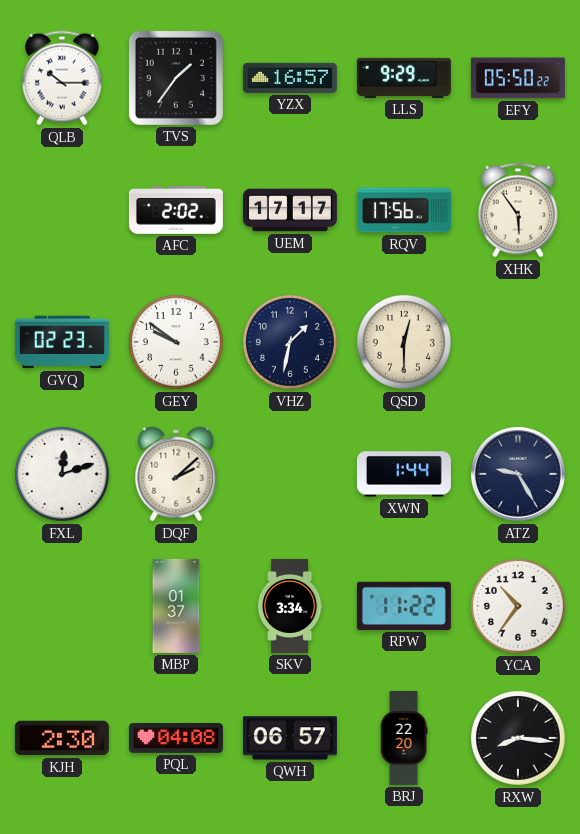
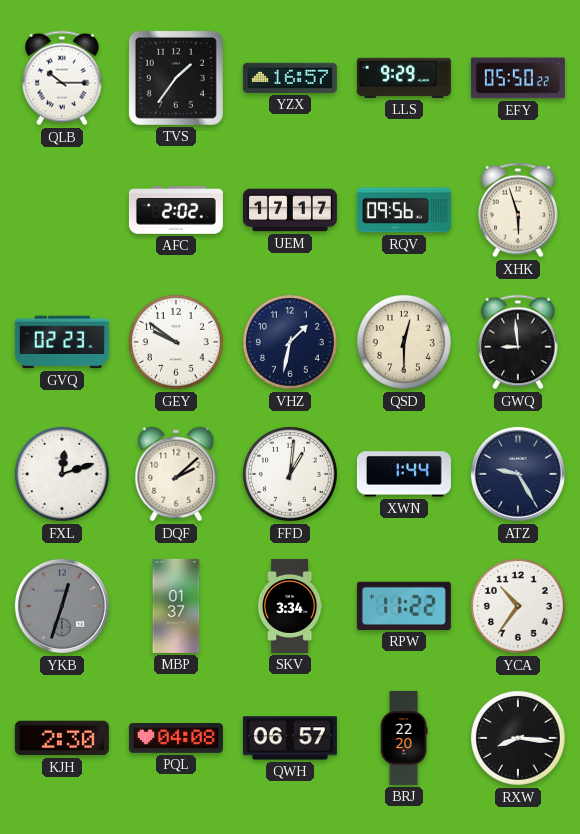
RQV: 17:56 -> 09:56 (404, 210)
XHK: 5:54 -> 5:57 (519, 210)
GWQ: none -> 8:59 (519, 342)
FFD: none -> 1:01 (291, 475)
YKB: none -> 12:33 (62, 606)
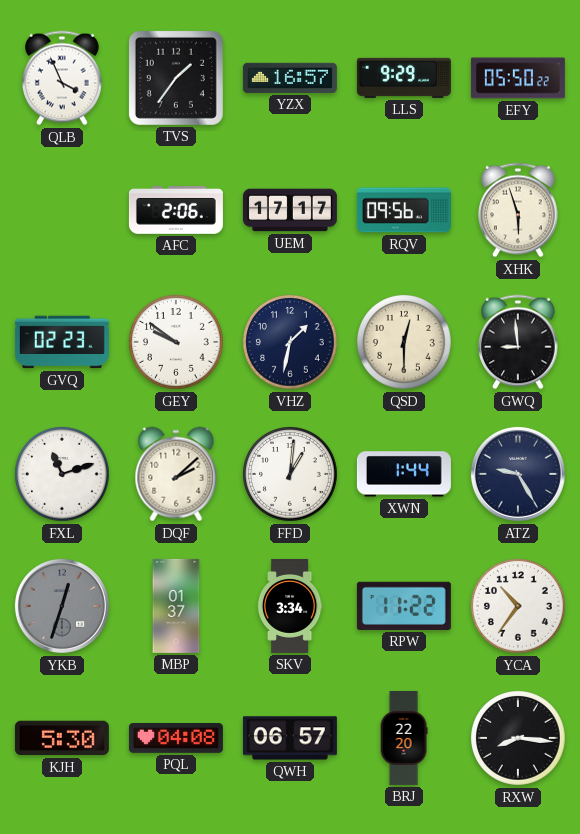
QLB: 10:15 -> 3:56 (63, 78)
AFC: 2:02 -> 2:06 (176, 211)
FXL: 12:12 -> 11:12 (63, 475)
KJH: 2:30 -> 5:30 (62, 738)
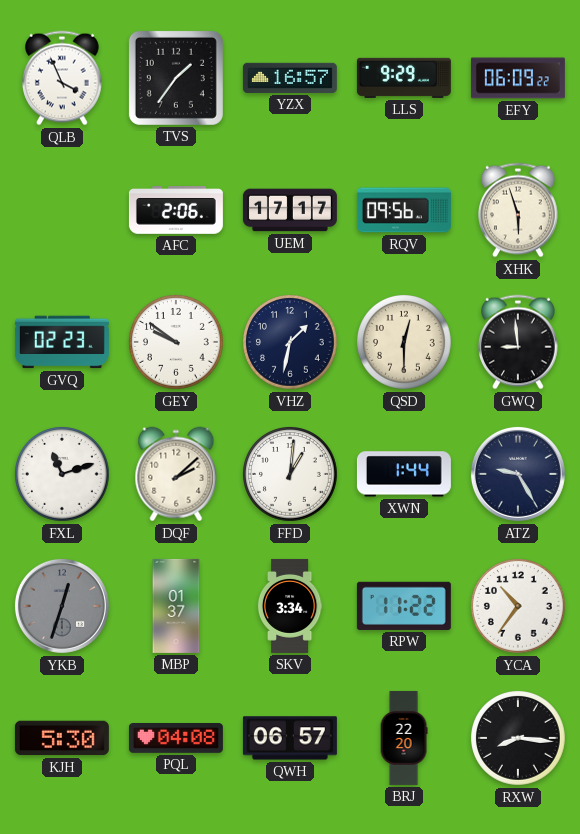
EFY: 05:50 -> 06:09 (518, 78)
